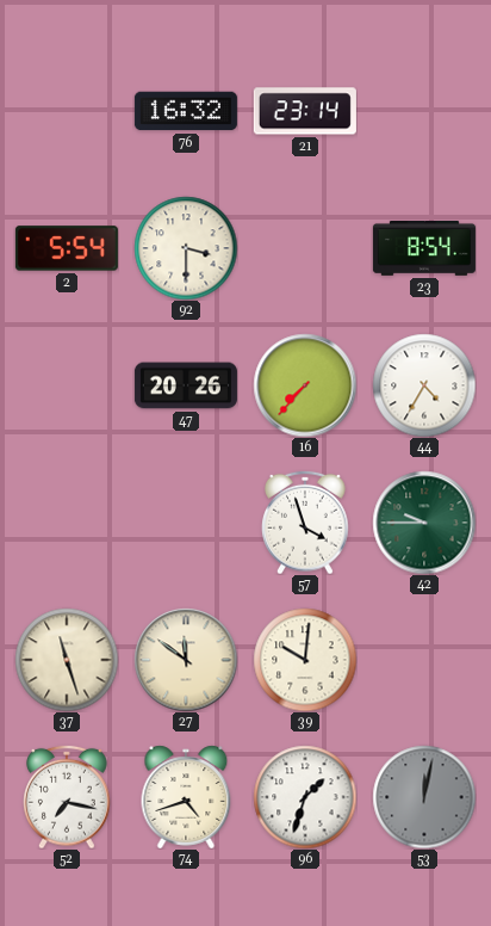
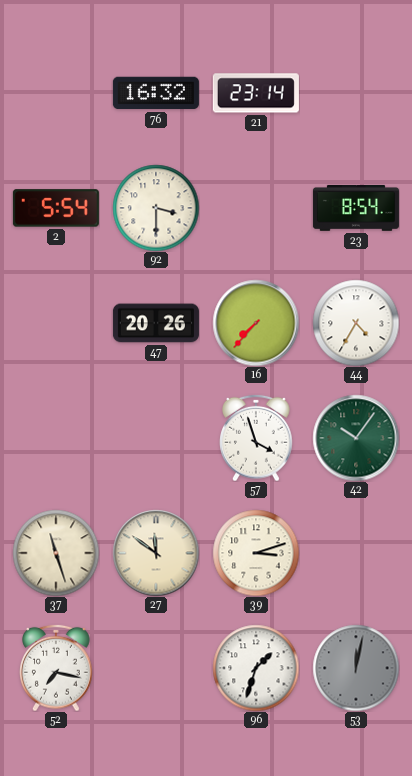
42: 9:45 -> 10:06 (356, 438)
39: 10:01 -> 3:12 (256, 553)
74: 4:42 -> none (186, 797)
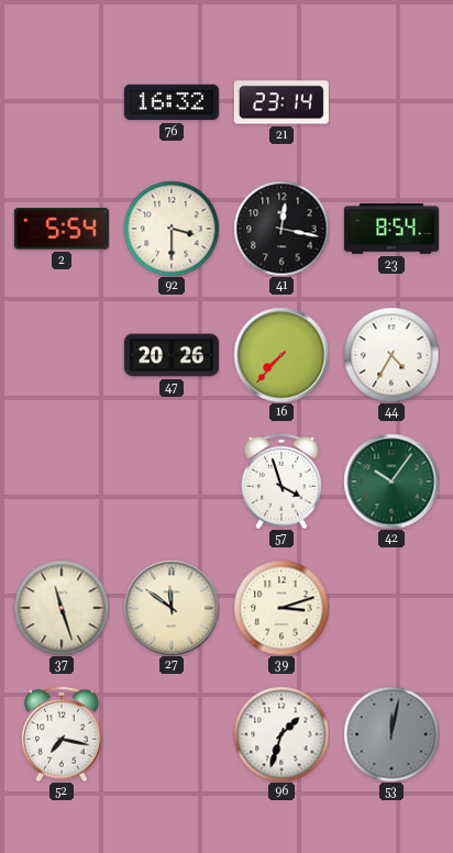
41: none -> 12:17 (281, 229)
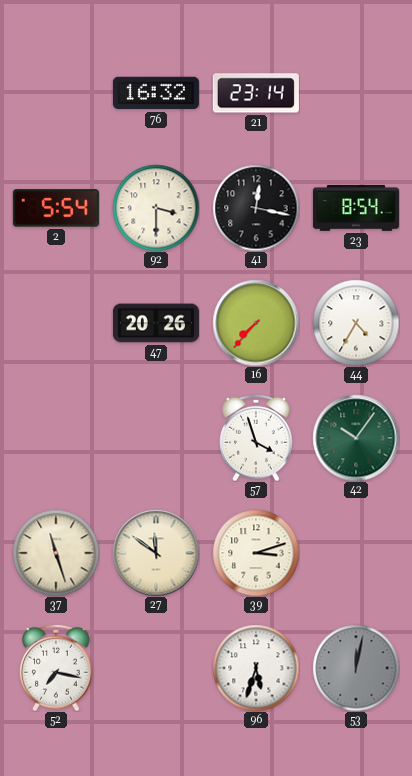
96: 1:33 -> 5:33 (256, 668)
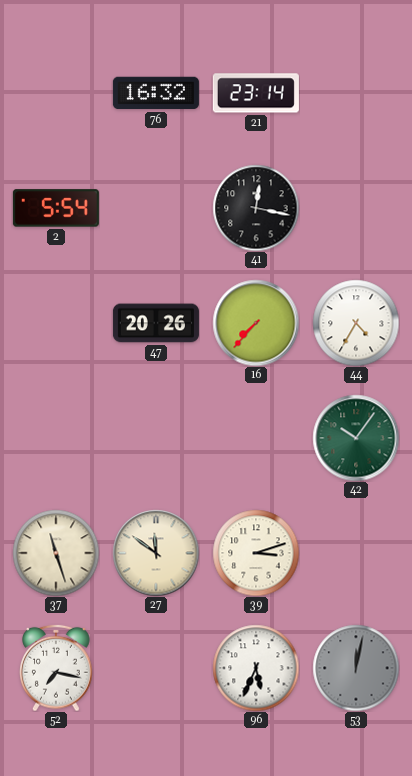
92: 3:30 -> none (156, 208)
23: 8:54 -> none (356, 208)
57: 3:57 -> none (256, 438)
96: 5:33 -> 5:34 (256, 668)
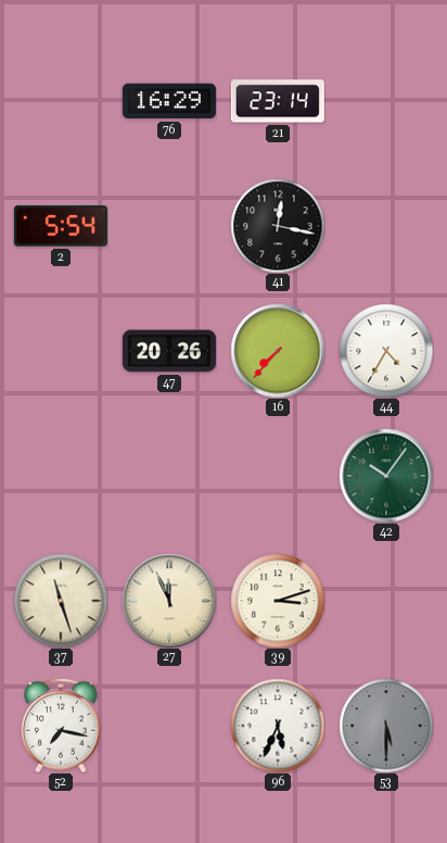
76: 16:32 -> 16:29 (169, 101)
27: 11:51 -> 11:56 (169, 601)
53: 12:02 -> 5:30 (386, 726)
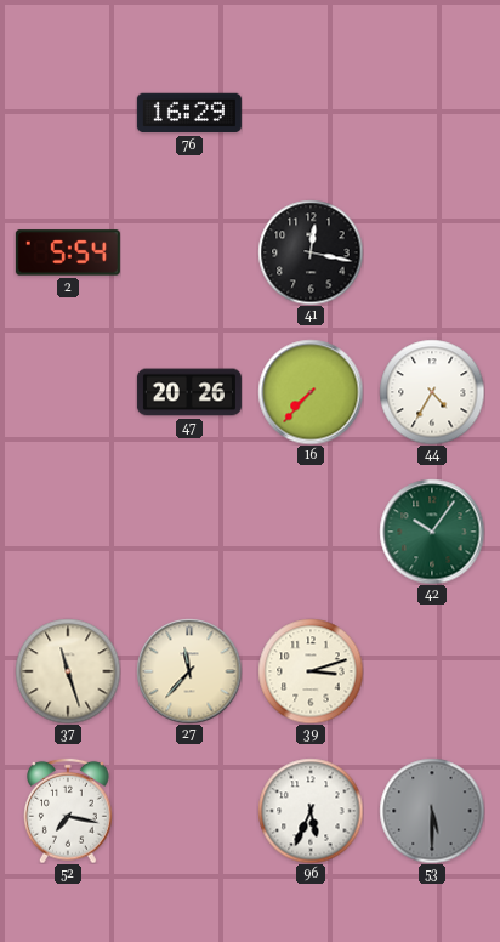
21: 23:14 -> none (278, 101)
27: 11:56 -> 11:37 (189, 671)
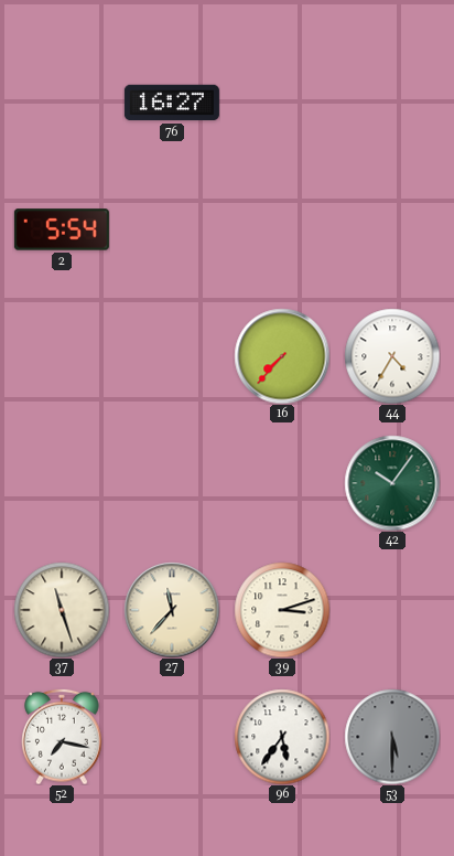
76: 16:29 -> 16:27 (172, 103)
41: 12:17 -> none (311, 252)
47: 20:26 -> none (189, 392)
96: 5:34 -> 5:36 (282, 737)
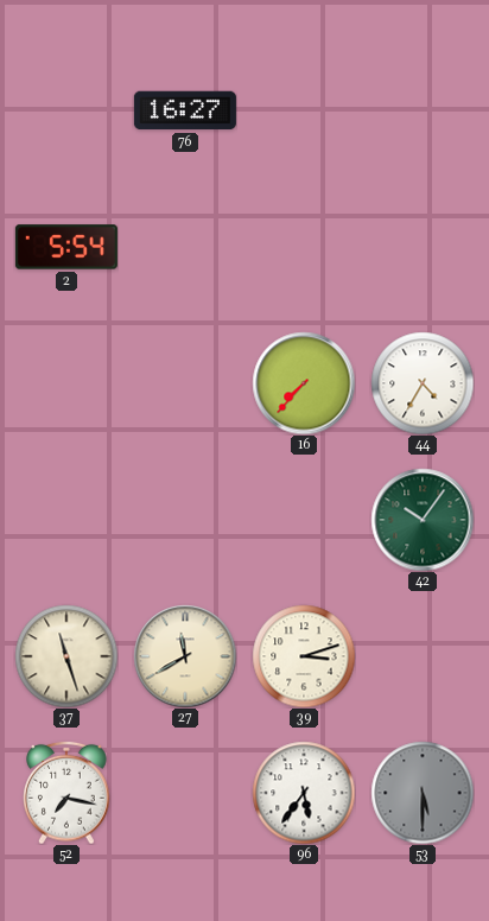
27: 11:37 -> 11:40 (185, 656)
